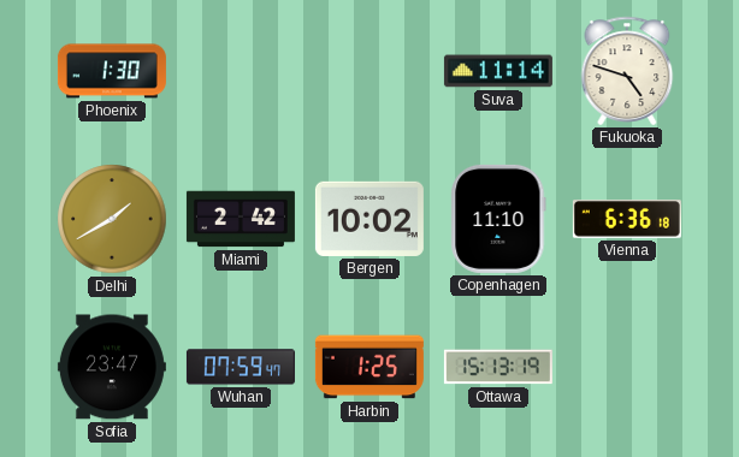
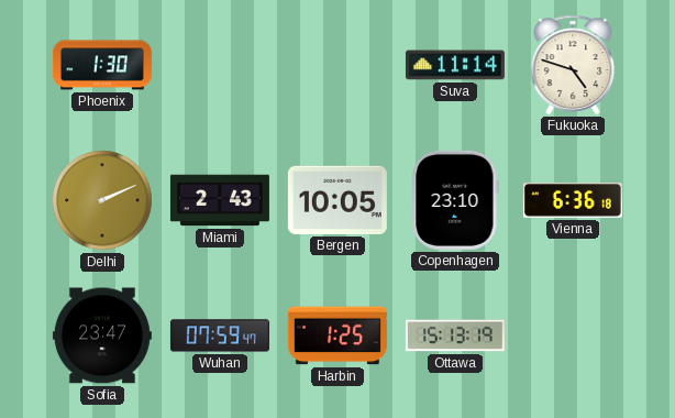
Delhi: 1:40 -> 2:11 (102, 200)
Miami: 2:42 -> 2:43 (220, 200)
Bergen: 10:02 -> 10:05 (337, 200)
Copenhagen: 11:10 -> 23:10 (455, 200)
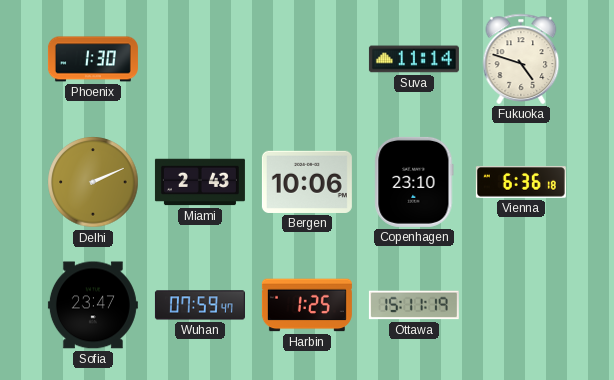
Bergen: 10:05 -> 10:06 (307, 182)
Ottawa: 15:13 -> 15:11 (414, 305)
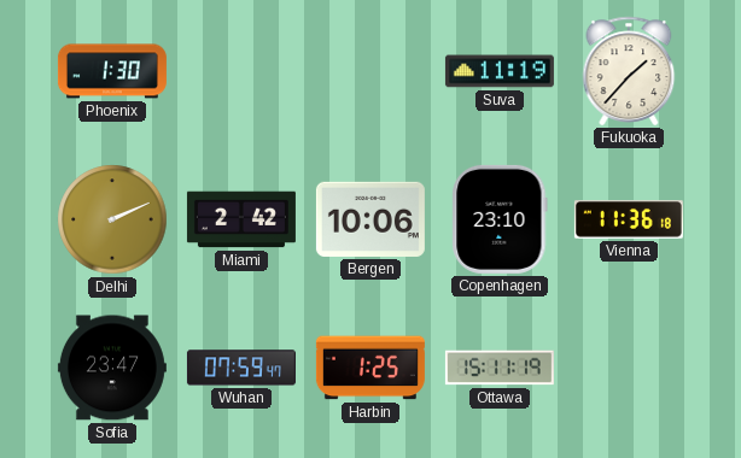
Suva: 11:14 -> 11:19 (500, 71)
Fukuoka: 4:48 -> 1:37 (629, 71)
Miami: 2:43 -> 2:42 (241, 219)
Vienna: 6:36 -> 11:36 (629, 219)
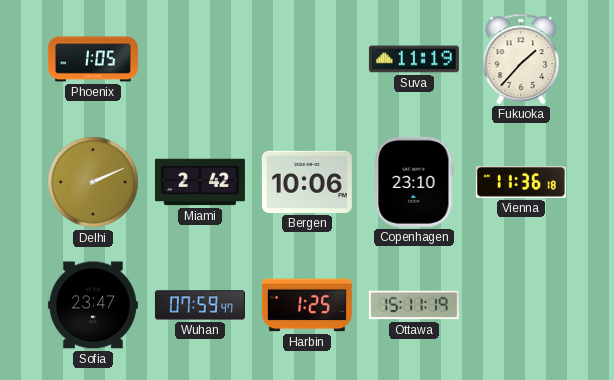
Phoenix: 1:30 -> 1:05 (93, 59)
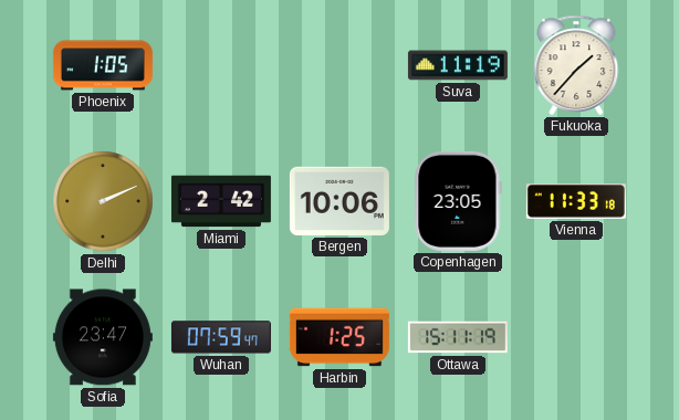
Copenhagen: 23:10 -> 23:05 (458, 201)
Vienna: 11:36 -> 11:33 (576, 201)
